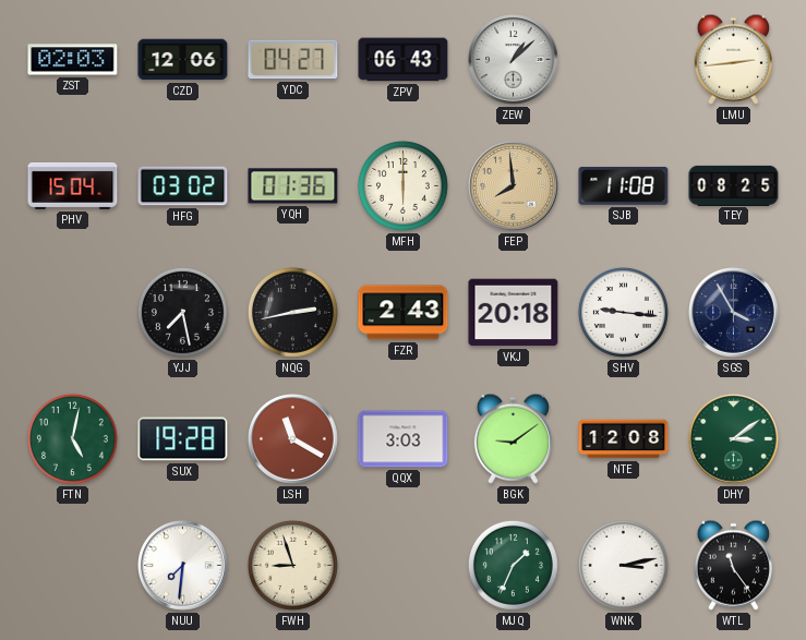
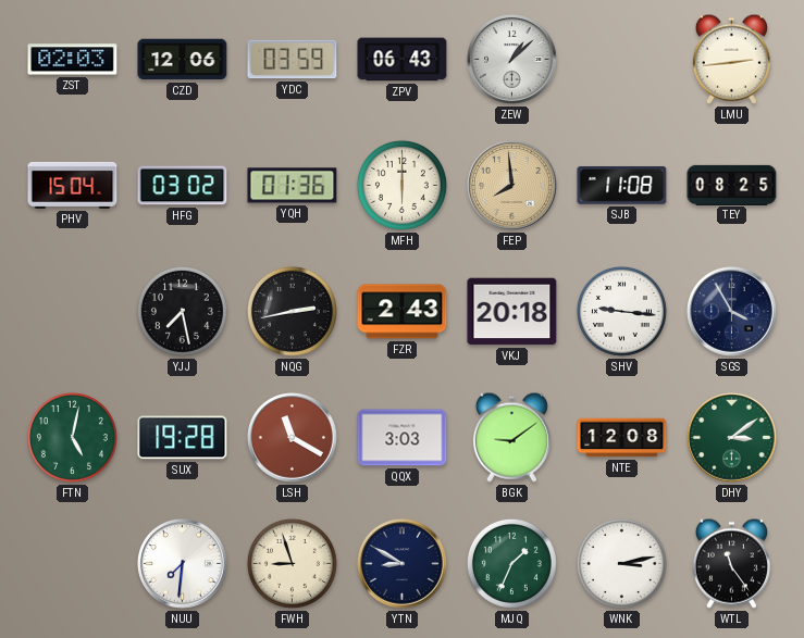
YDC: 04:27 -> 03:59 (293, 60)
YTN: none -> 8:50 (403, 564)
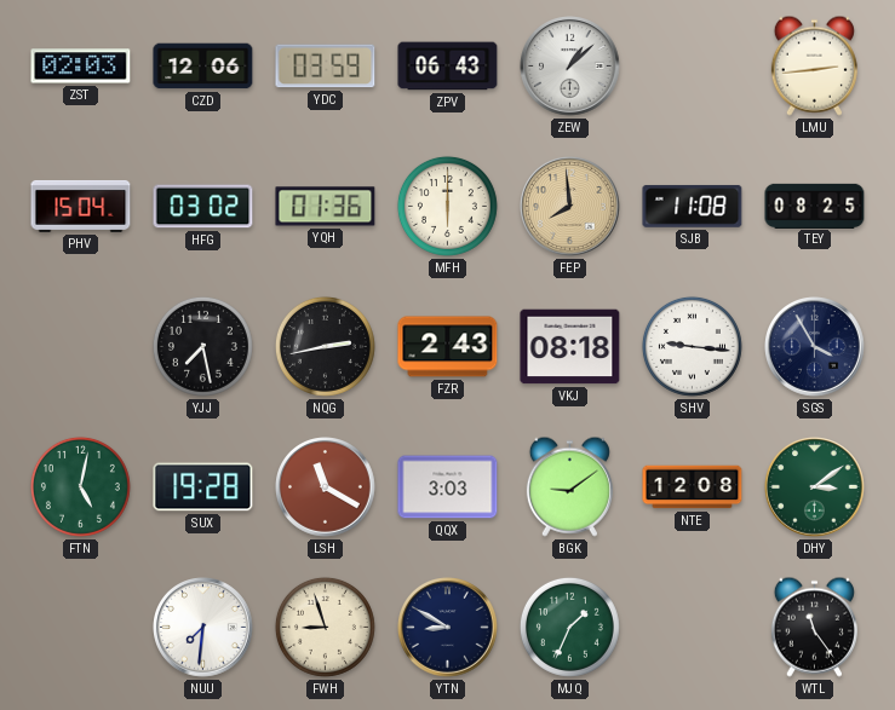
VKJ: 20:18 -> 08:18 (570, 347)
WNK: 3:13 -> none (621, 563)
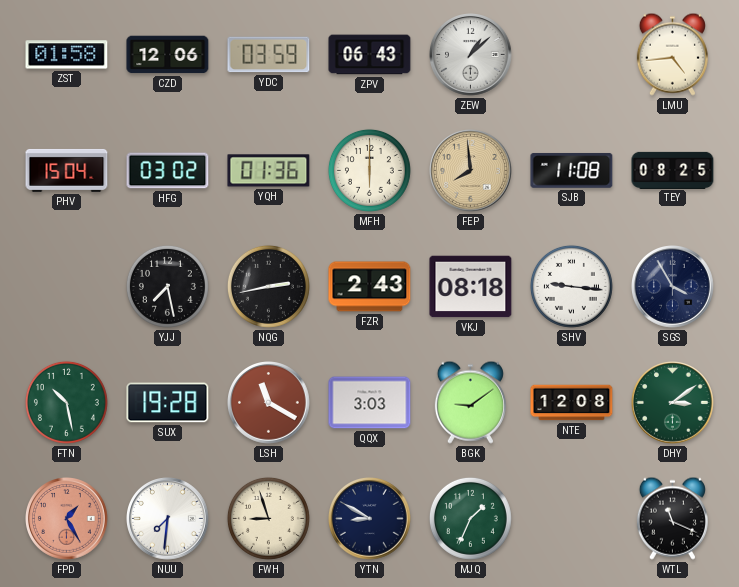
ZST: 02:03 -> 01:58 (67, 55)
LMU: 2:44 -> 4:44 (672, 54)
FTN: 5:02 -> 10:28 (66, 402)
FPD: none -> 1:25 (67, 519)
WTL: 11:24 -> 11:19 (672, 518)
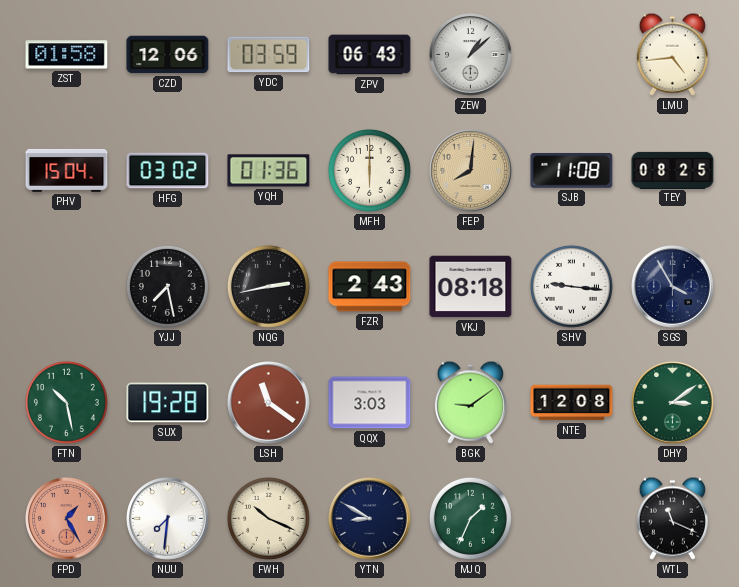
FEP: 7:59 -> 8:01 (471, 171)
LSH: 11:20 -> 11:21 (269, 403)
FWH: 8:57 -> 10:19 (268, 518)
